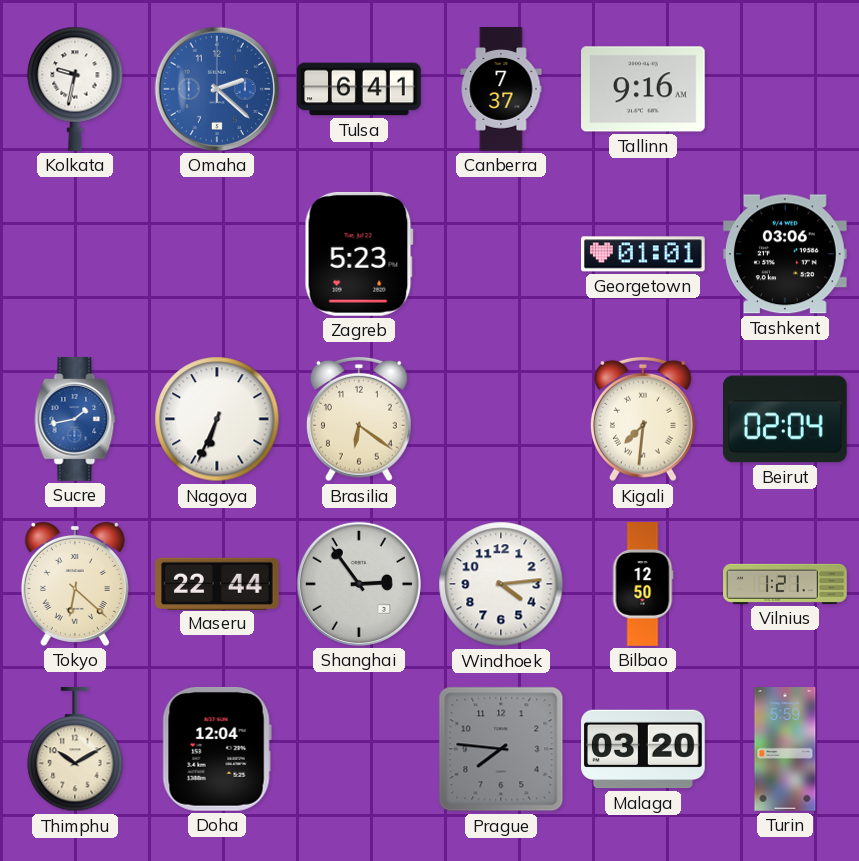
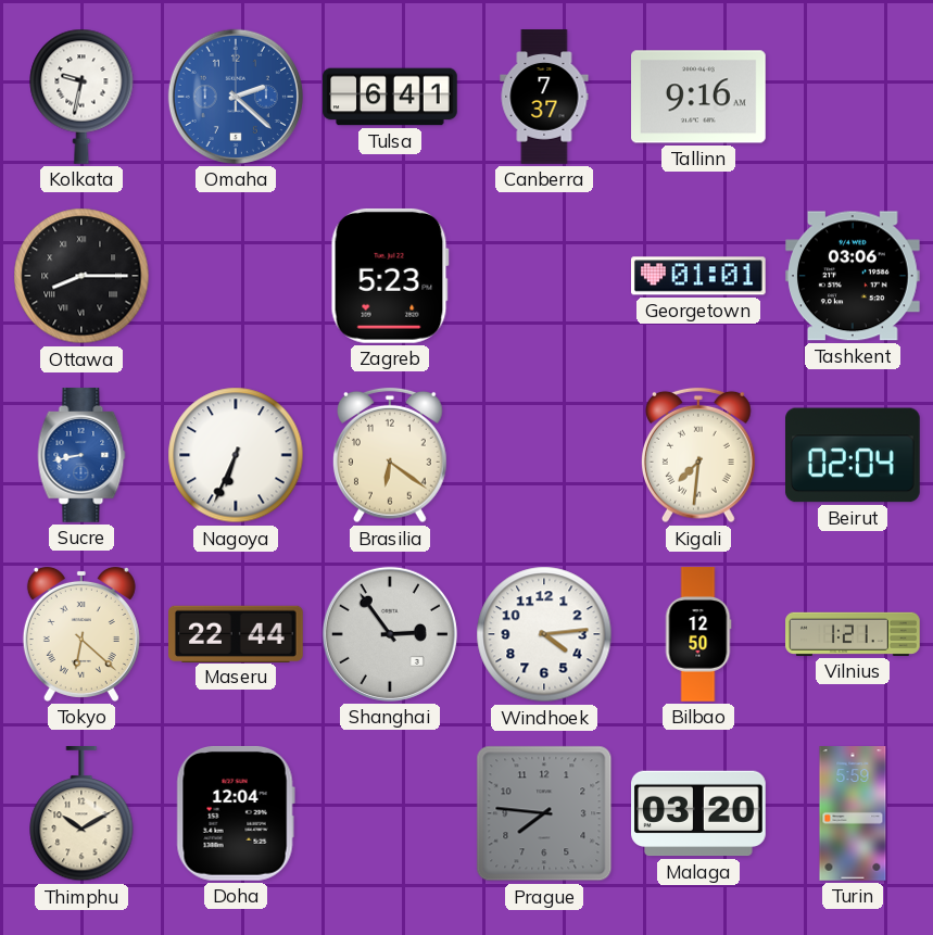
Ottawa: none -> 8:15 (81, 276)
Sucre: 1:43 -> 8:43 (81, 456)
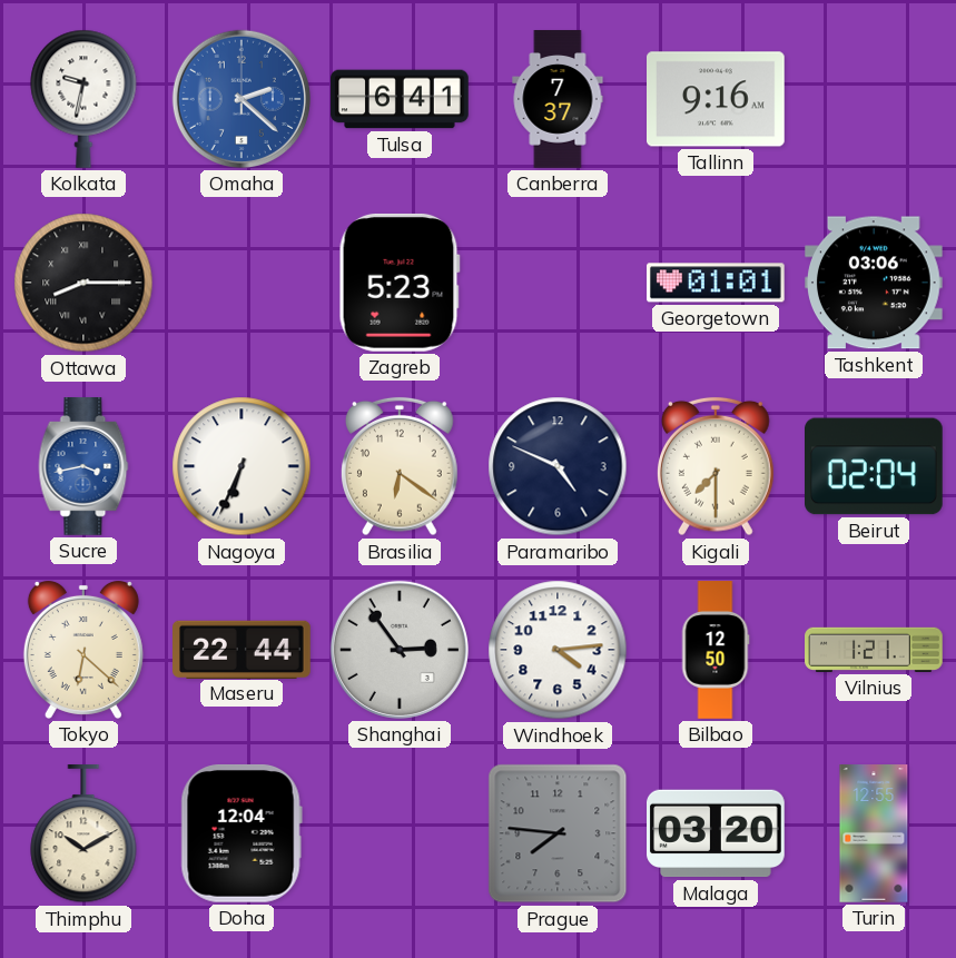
Sucre: 8:43 -> 3:43 (83, 467)
Paramaribo: none -> 4:49 (558, 466)
Kigali: 7:31 -> 7:30 (717, 466)
Turin: 5:59 -> 12:55 (874, 833)
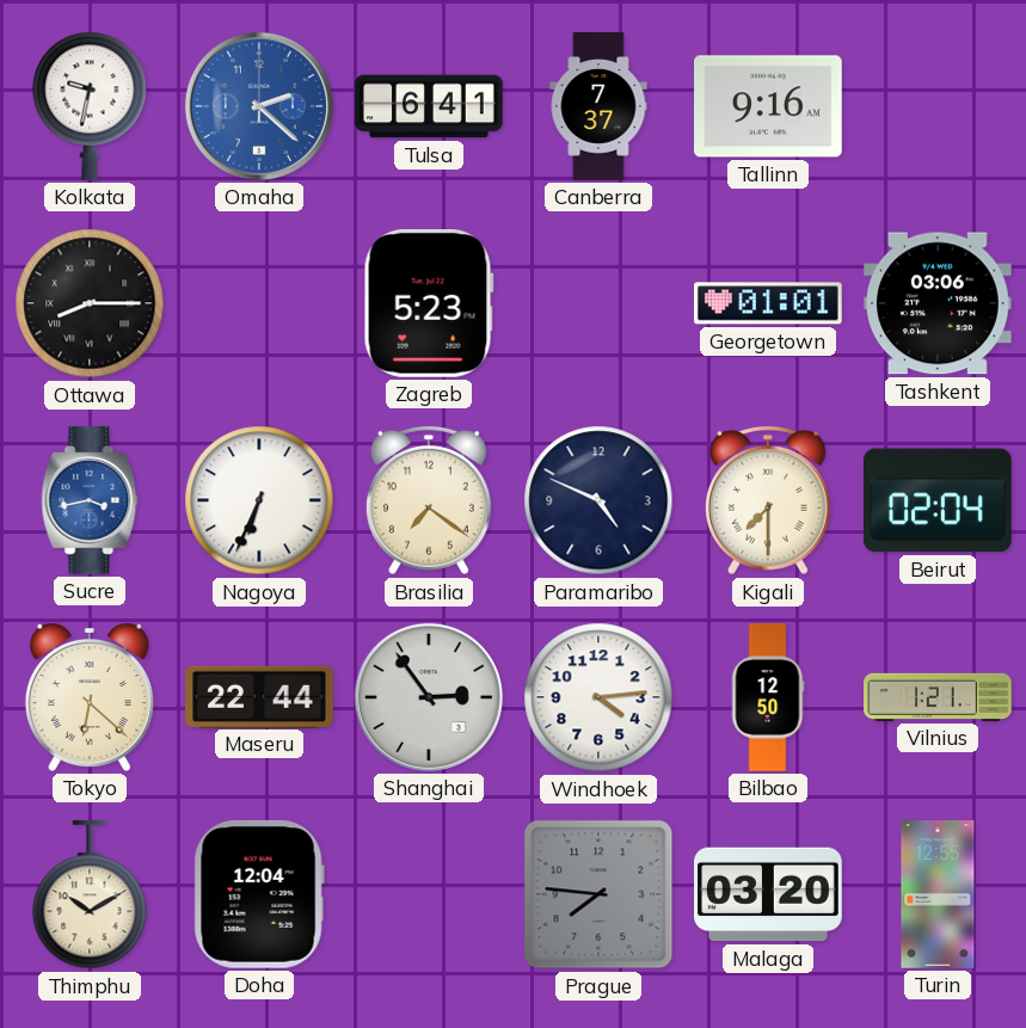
Brasilia: 6:21 -> 7:21 (430, 500)
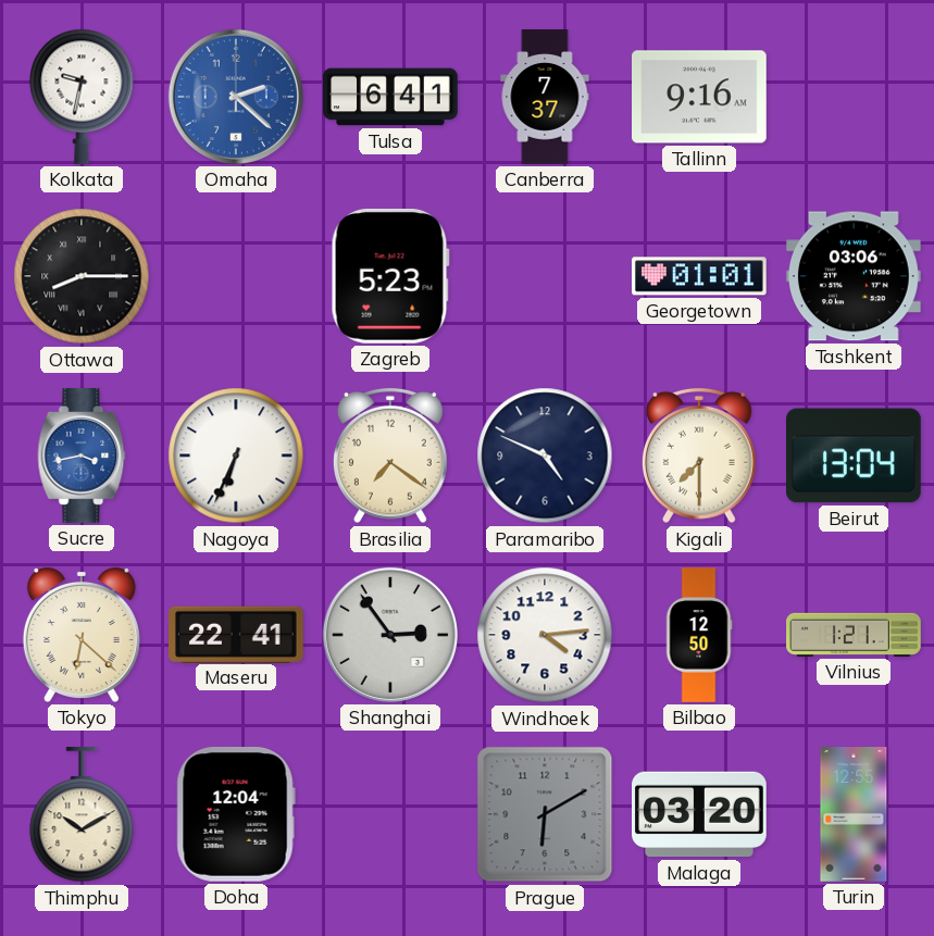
Beirut: 02:04 -> 13:04 (855, 455)
Maseru: 22:44 -> 22:41 (237, 634)
Prague: 7:46 -> 6:10 (545, 814)
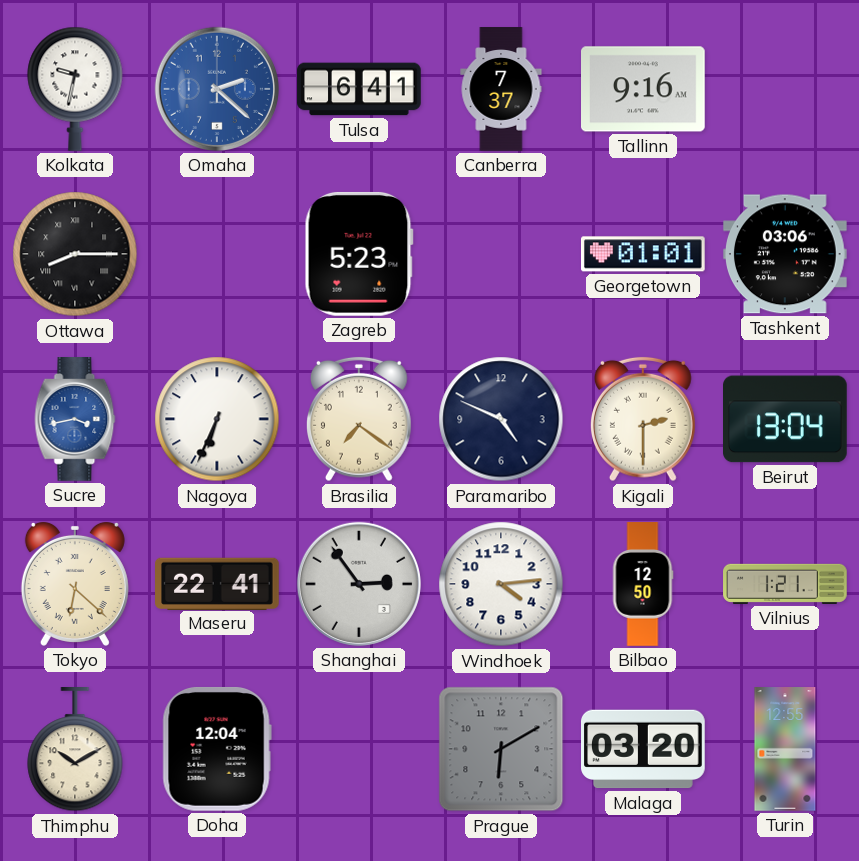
Kigali: 7:30 -> 2:30 (644, 419)
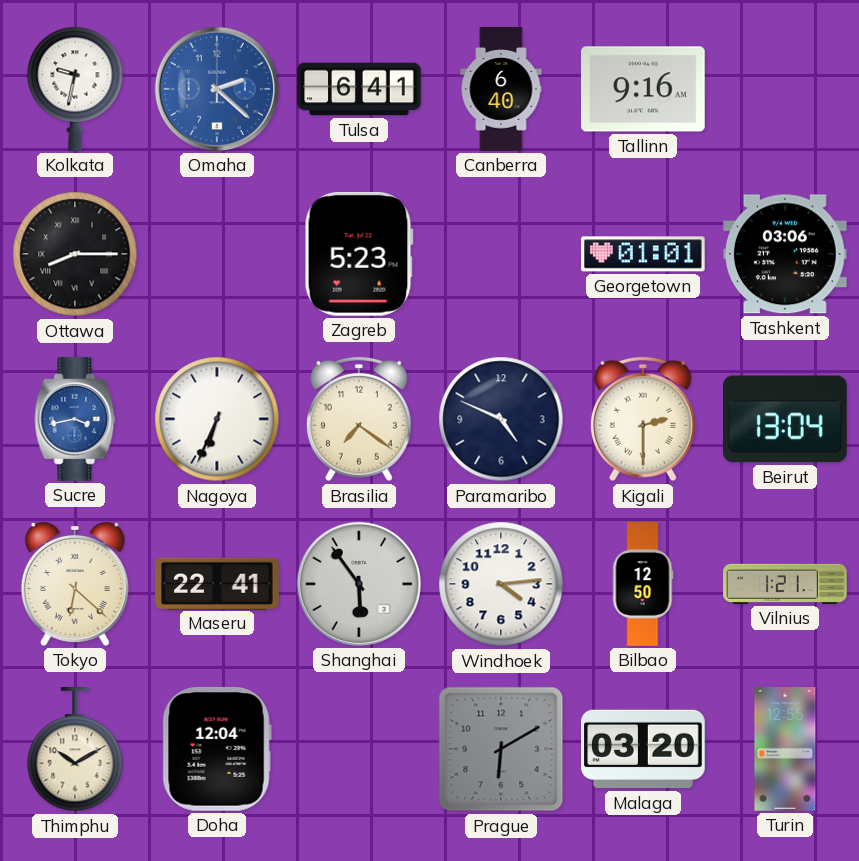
Canberra: 7:37 -> 6:40 (501, 89)
Shanghai: 2:54 -> 5:54 (359, 584)
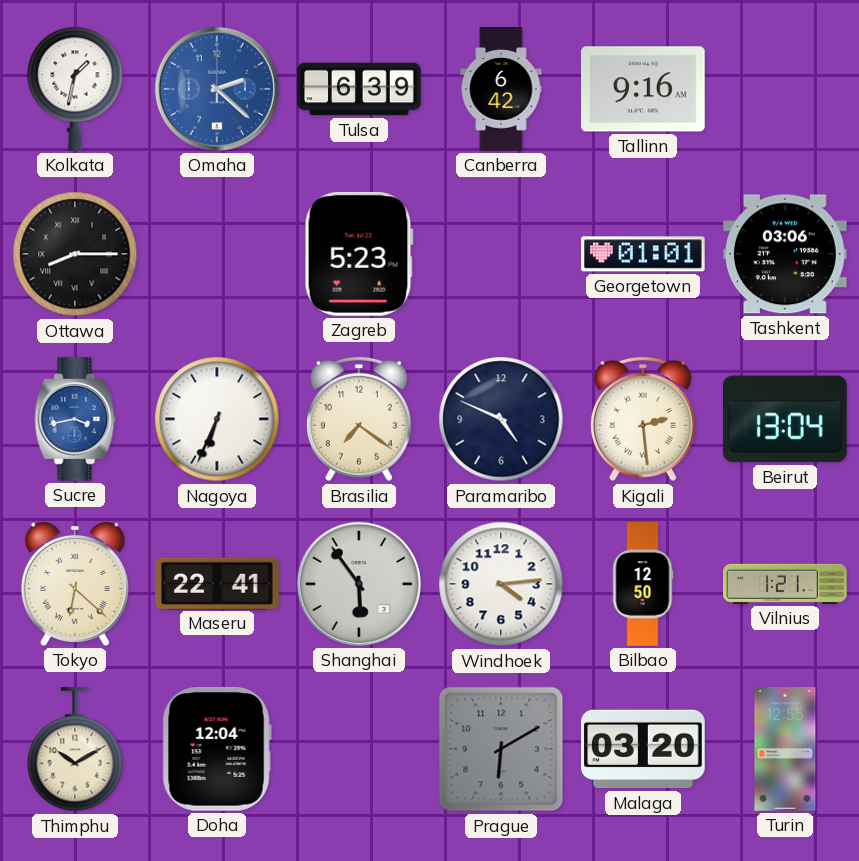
Kolkata: 9:32 -> 1:32 (75, 89)
Tulsa: 6:41 -> 6:39 (359, 89)
Canberra: 6:40 -> 6:42 (501, 89)
Kigali: 2:30 -> 2:29 (644, 419)
